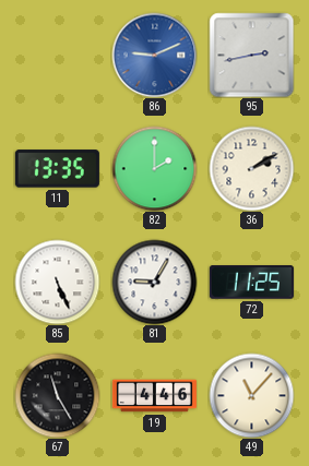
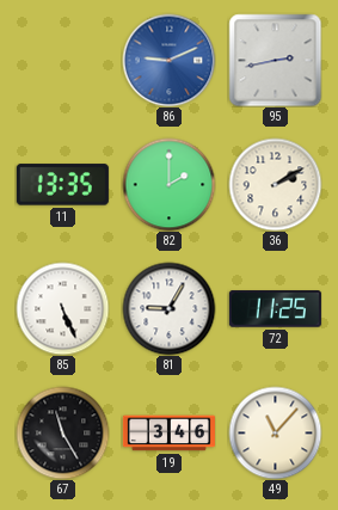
19: 4:46 -> 3:46 (168, 434)
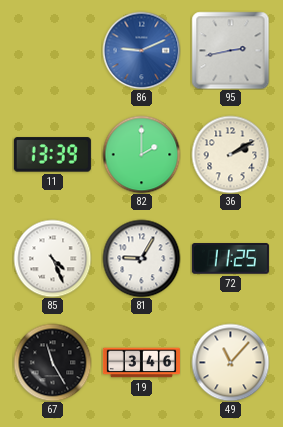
11: 13:35 -> 13:39 (52, 155)
85: 5:26 -> 4:26 (52, 258)
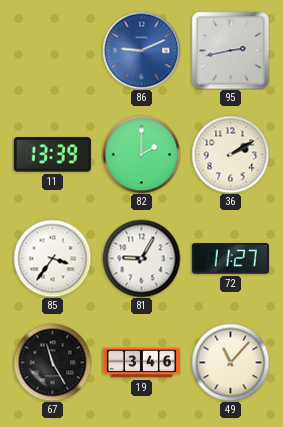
85: 4:26 -> 3:36 (52, 258)
72: 11:25 -> 11:27 (230, 259)
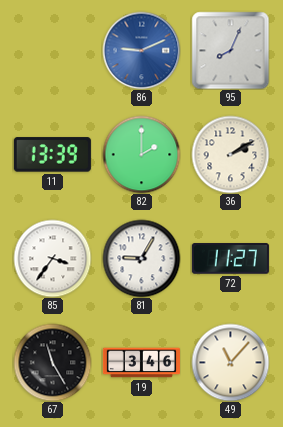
95: 2:43 -> 8:04 (230, 50)
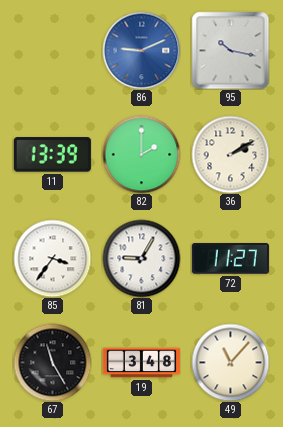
95: 8:04 -> 10:17 (230, 50)
19: 3:46 -> 3:48 (141, 363)
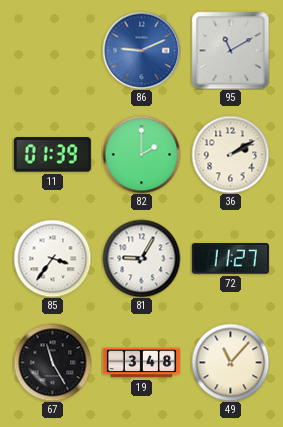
95: 10:17 -> 11:10 (230, 50)
11: 13:39 -> 01:39 (52, 155)
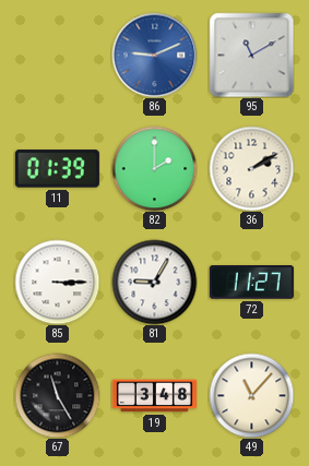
85: 3:36 -> 3:15 (57, 282)
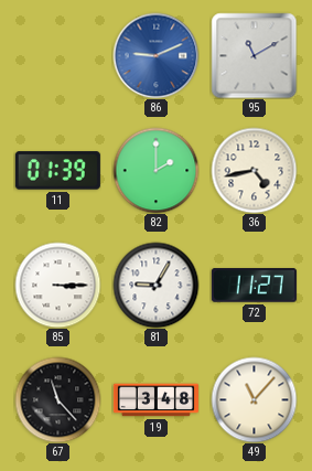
36: 2:10 -> 4:43 (254, 170)
67: 11:25 -> 11:23 (57, 399)
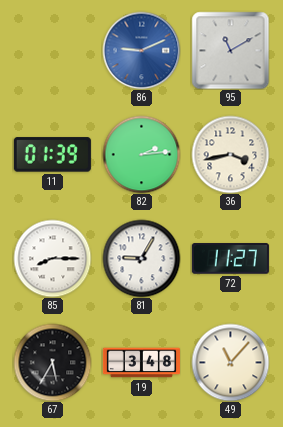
82: 2:00 -> 2:14 (141, 154)
36: 4:43 -> 3:43 (230, 154)
85: 3:15 -> 8:15 (52, 258)
67: 11:23 -> 5:35 (52, 362)
